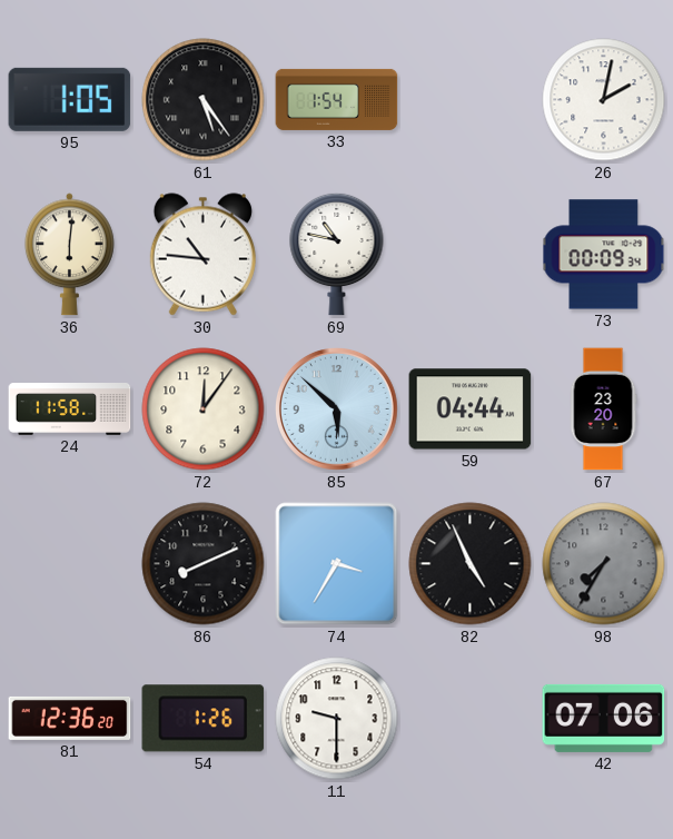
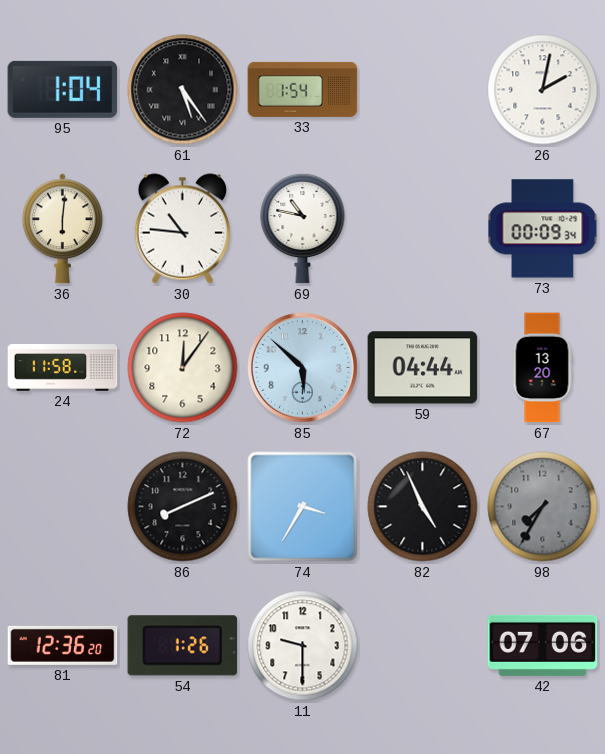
95: 1:05 -> 1:04 (63, 89)
67: 23:20 -> 13:20 (542, 368)
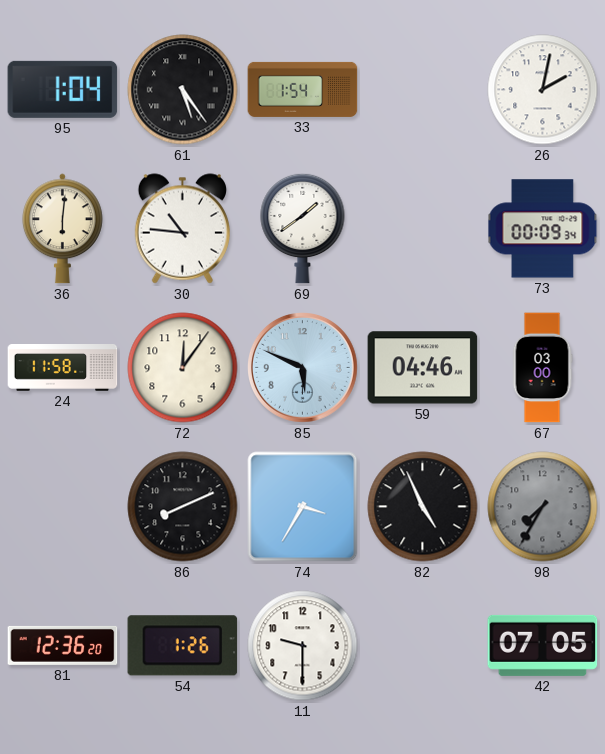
69: 10:47 -> 1:39 (303, 228)
85: 5:52 -> 5:49 (303, 368)
59: 04:44 -> 04:46 (423, 368)
67: 13:20 -> 03:00 (542, 368)
42: 07:06 -> 07:05 (543, 645)
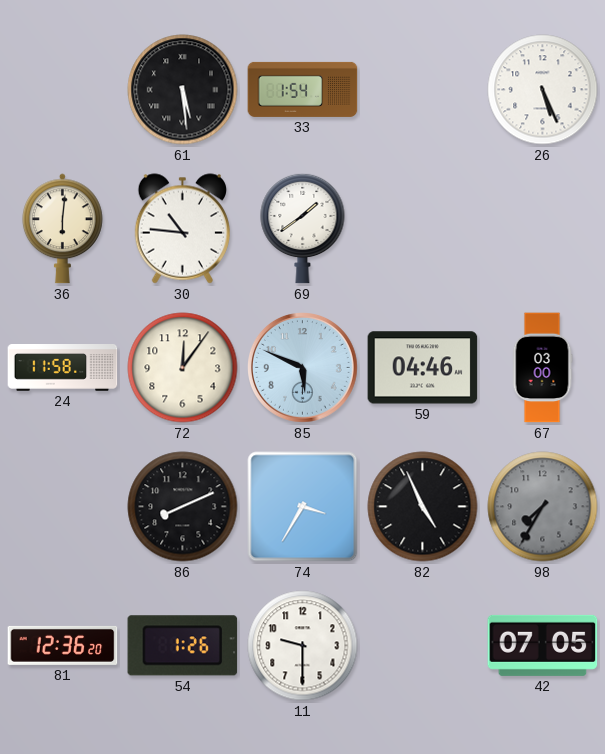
95: 1:04 -> none (63, 89)
61: 5:24 -> 5:29 (183, 90)
26: 2:02 -> 5:26 (543, 90)
73: 00:09 -> none (543, 229)
